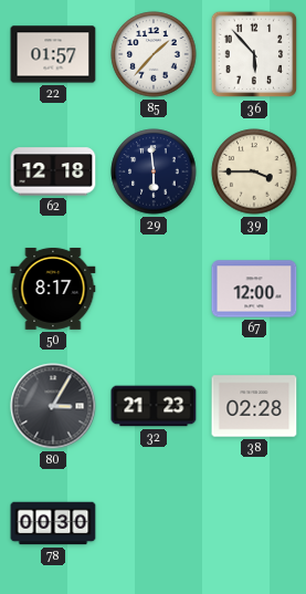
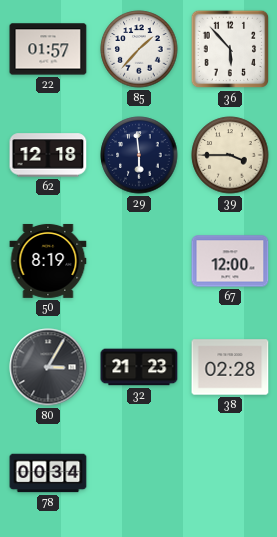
50: 8:17 -> 8:19 (48, 261)
78: 00:30 -> 00:34 (48, 473)
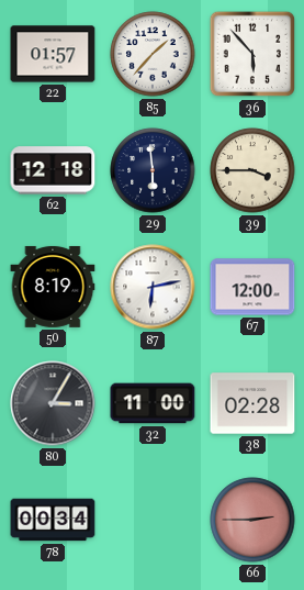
87: none -> 6:13 (153, 287)
32: 21:23 -> 11:00 (153, 403)
66: none -> 2:45 (252, 520)
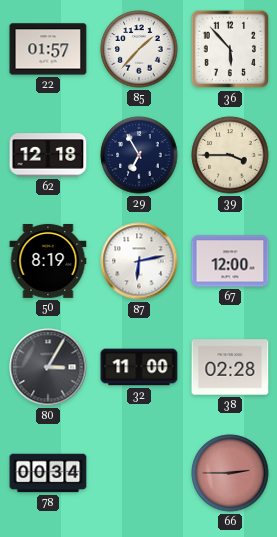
29: 5:59 -> 6:55 (139, 155)
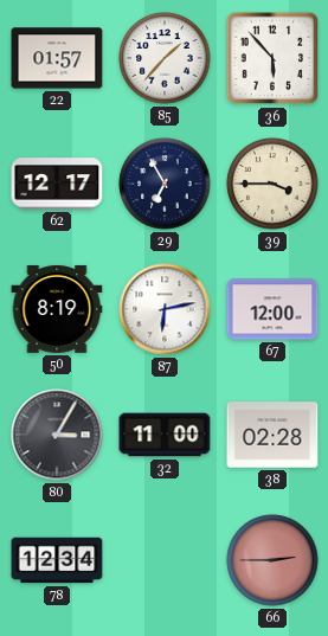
62: 12:18 -> 12:17 (57, 184)
78: 00:34 -> 12:34 (57, 560)
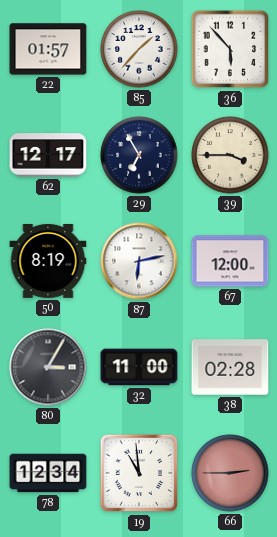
19: none -> 10:59 (139, 473)
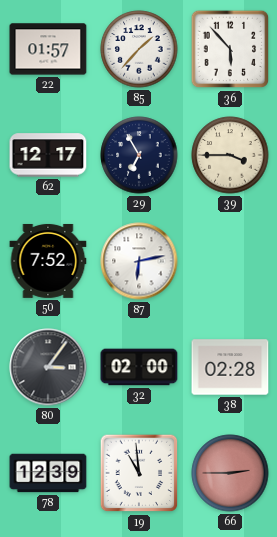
50: 8:19 -> 7:52 (48, 261)
67: 12:00 -> none (230, 261)
80: 3:05 -> 3:06 (48, 367)
32: 11:00 -> 02:00 (139, 367)
78: 12:34 -> 12:39 (48, 473)
